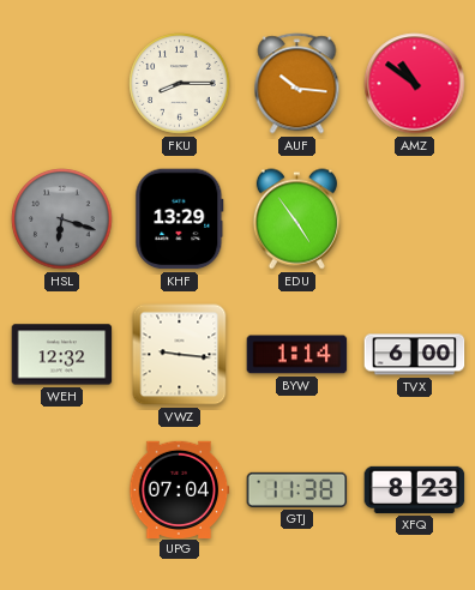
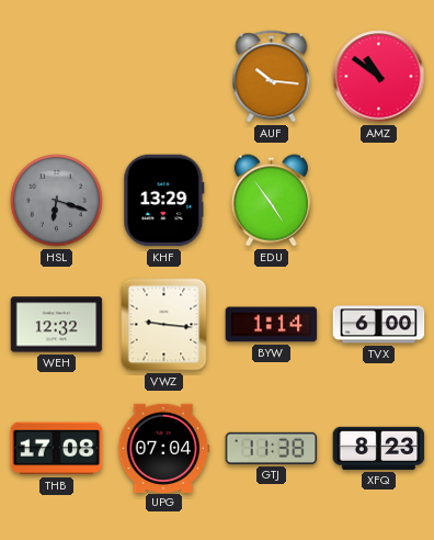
FKU: 8:15 -> none (180, 84)
THB: none -> 17:08 (57, 449)
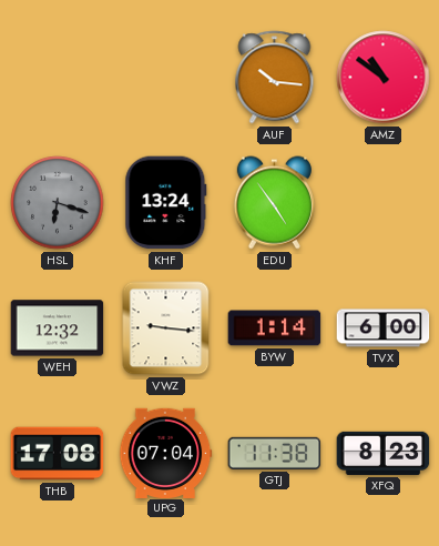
KHF: 13:29 -> 13:24 (166, 203)
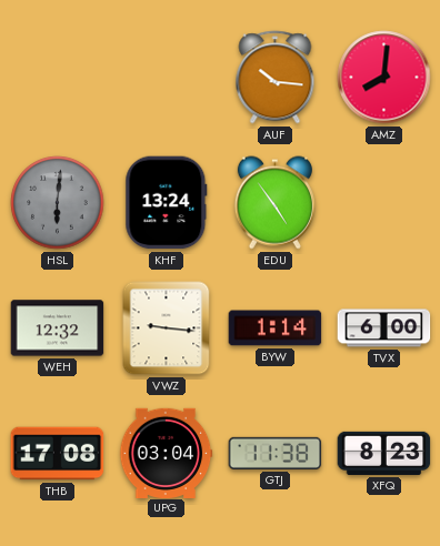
AMZ: 10:51 -> 8:01 (384, 78)
HSL: 6:18 -> 6:01 (58, 203)
UPG: 07:04 -> 03:04 (167, 453)
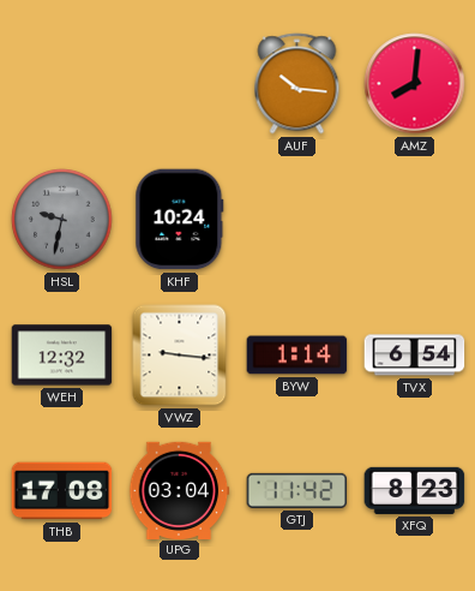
HSL: 6:01 -> 9:32 (62, 220)
KHF: 13:24 -> 10:24 (180, 220)
EDU: 4:54 -> none (274, 203)
TVX: 6:00 -> 6:54 (415, 356)
GTJ: 11:38 -> 11:42 (297, 490)
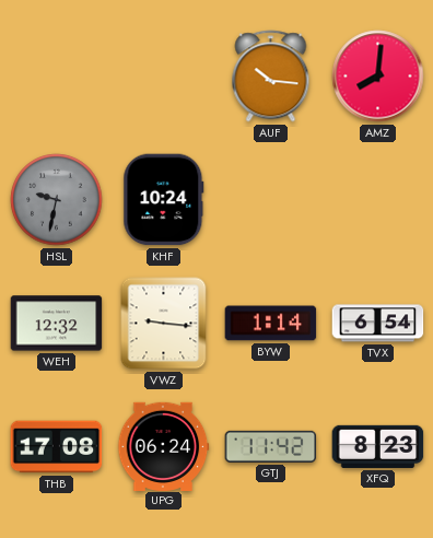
UPG: 03:04 -> 06:24 (164, 446)
